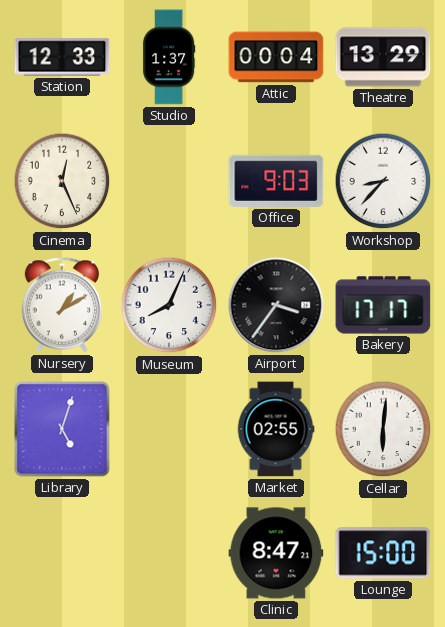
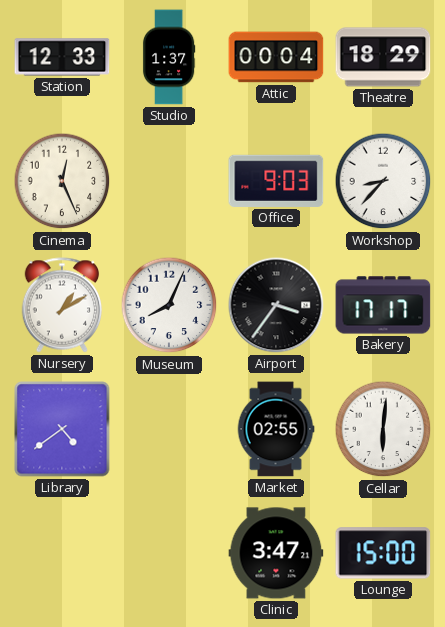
Theatre: 13:29 -> 18:29 (383, 57)
Library: 5:03 -> 4:39 (62, 429)
Clinic: 8:47 -> 3:47 (276, 553)
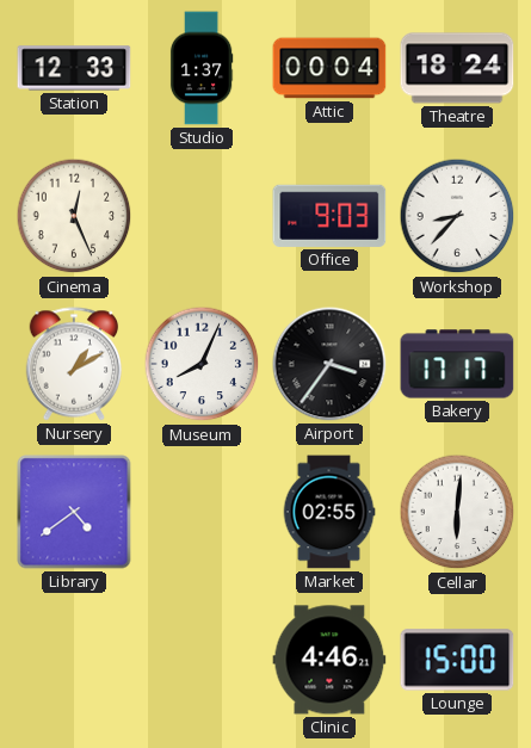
Theatre: 18:29 -> 18:24 (457, 68)
Clinic: 3:47 -> 4:46 (329, 660)
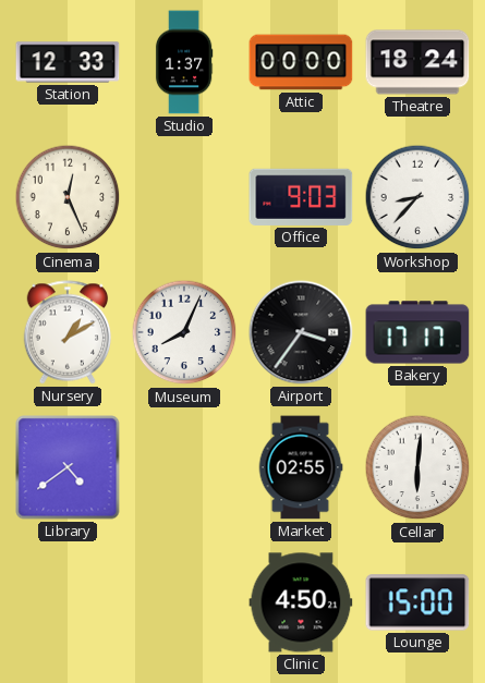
Attic: 00:04 -> 00:00 (301, 62)
Clinic: 4:46 -> 4:50 (301, 602)
